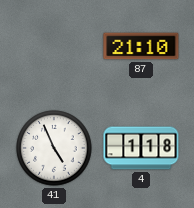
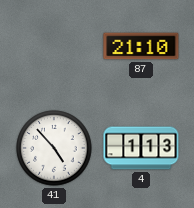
41: 4:56 -> 4:53 (54, 148)
4: 1:18 -> 1:13 (141, 148)
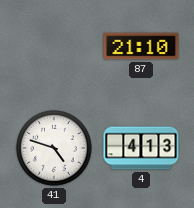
41: 4:53 -> 4:48 (54, 148)
4: 1:13 -> 4:13 (141, 148)
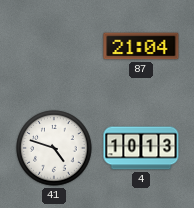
87: 21:10 -> 21:04 (141, 46)
4: 4:13 -> 10:13 (141, 148)
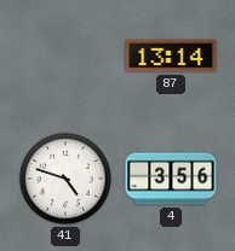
87: 21:04 -> 13:14 (171, 56)
4: 10:13 -> 3:56 (171, 179)
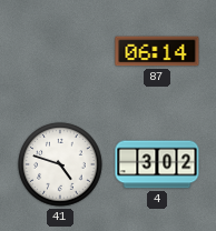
87: 13:14 -> 06:14 (157, 51)
4: 3:56 -> 3:02 (157, 164)
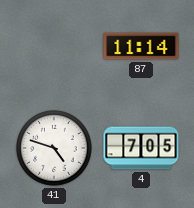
87: 06:14 -> 11:14 (141, 46)
4: 3:02 -> 7:05 (141, 148)
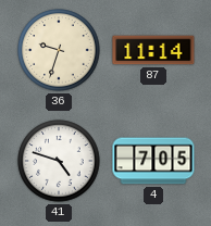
36: none -> 9:33 (59, 50)
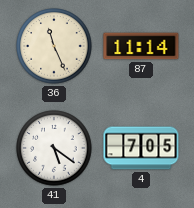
36: 9:33 -> 11:26 (54, 46)
41: 4:48 -> 5:21 (54, 148)
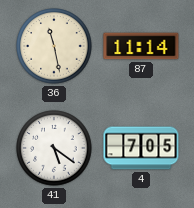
36: 11:26 -> 11:28 (54, 46)
